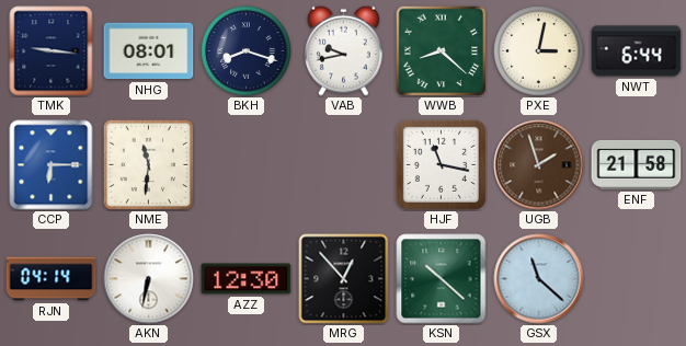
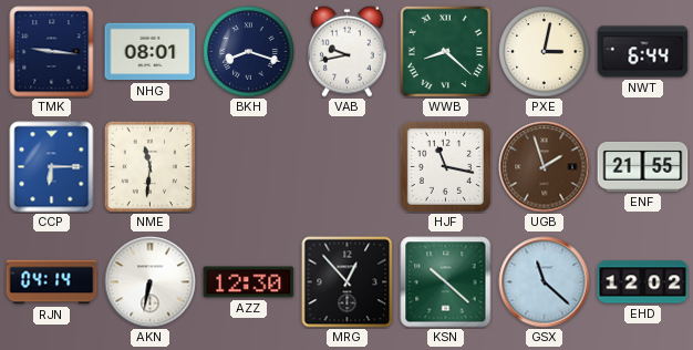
ENF: 21:58 -> 21:55 (643, 166)
EHD: none -> 12:02 (643, 282)
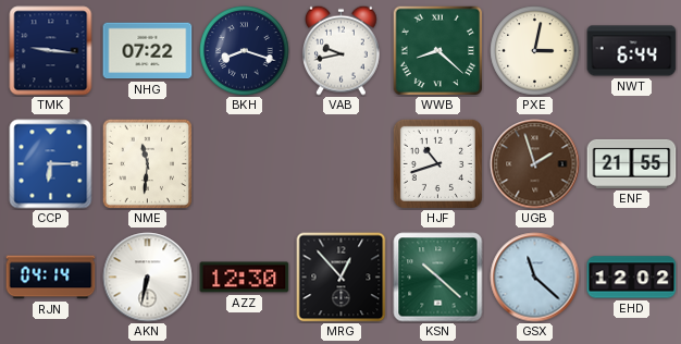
NHG: 08:01 -> 07:22 (148, 51)
HJF: 11:17 -> 10:42 (437, 163)
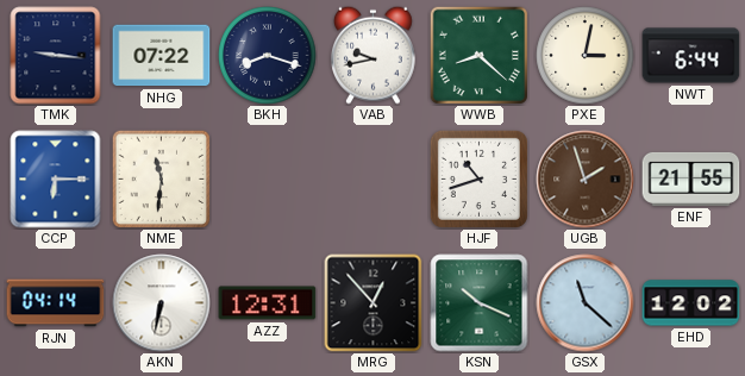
AZZ: 12:30 -> 12:31 (268, 303)
KSN: 10:22 -> 10:19 (480, 303)
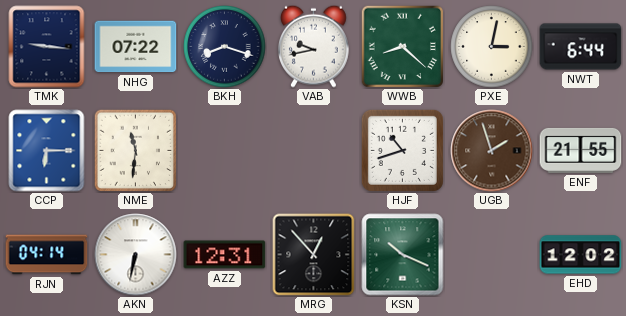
GSX: 11:22 -> none (586, 303)
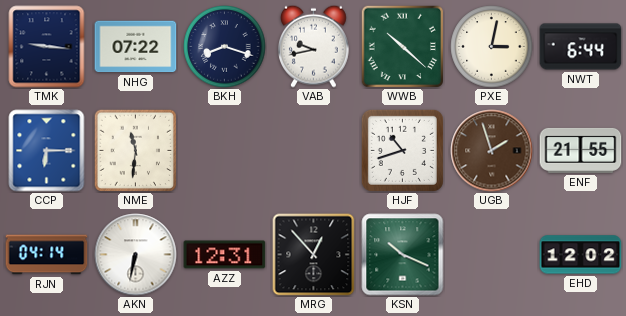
WWB: 8:22 -> 10:22 (402, 46)
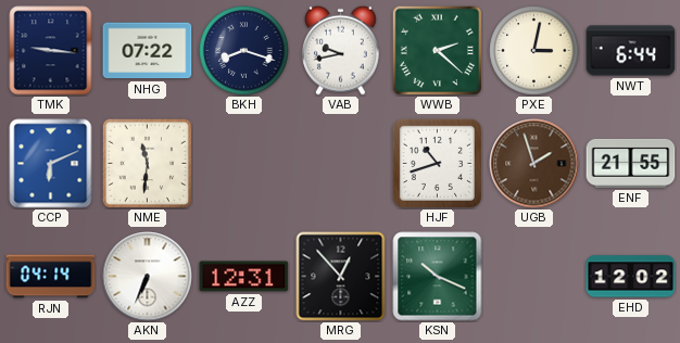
WWB: 10:22 -> 2:22 (437, 50)
CCP: 6:15 -> 6:11 (51, 164)
AKN: 6:32 -> 6:34 (148, 277)
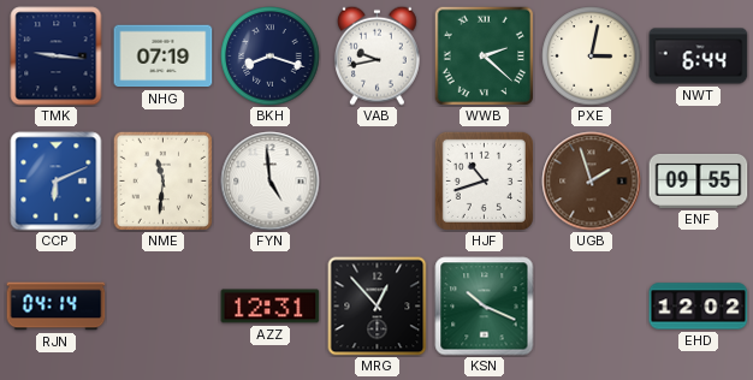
NHG: 07:22 -> 07:19 (164, 57)
FYN: none -> 4:59 (271, 182)
ENF: 21:55 -> 09:55 (699, 180)
AKN: 6:34 -> none (148, 277)
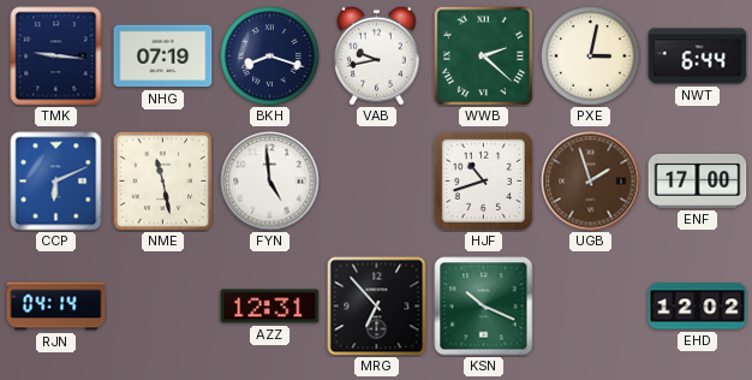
NME: 11:31 -> 11:28 (162, 180)
ENF: 09:55 -> 17:00 (698, 180)
MRG: 12:53 -> 6:53 (377, 307)
